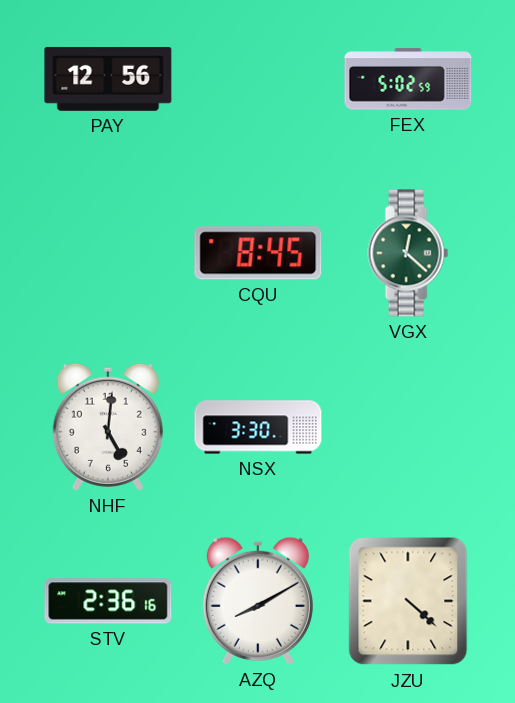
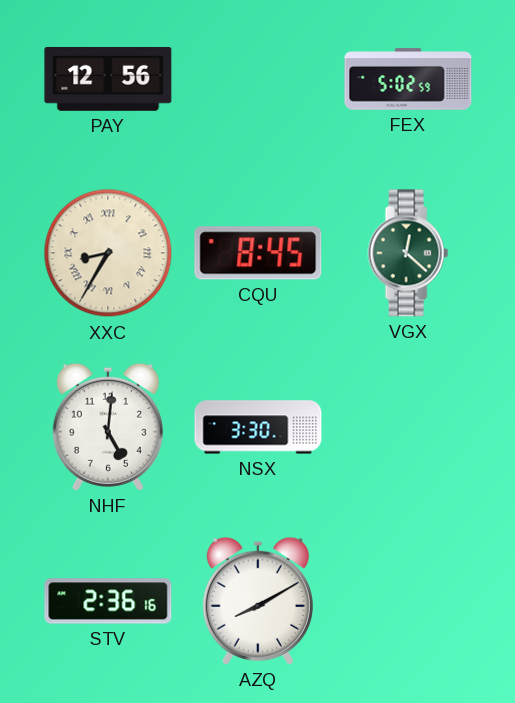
XXC: none -> 8:35 (108, 253)
JZU: 4:22 -> none (408, 601)
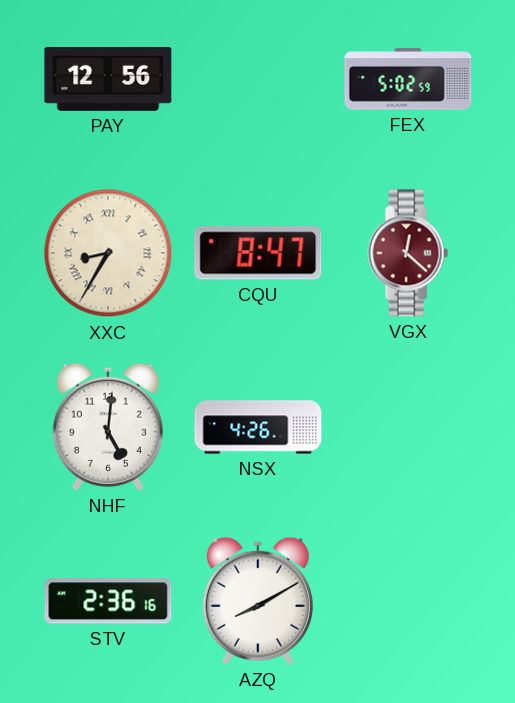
CQU: 8:45 -> 8:47 (258, 253)
VGX dial: green -> burgundy (408, 253)
NSX: 3:30 -> 4:26 (258, 427)
